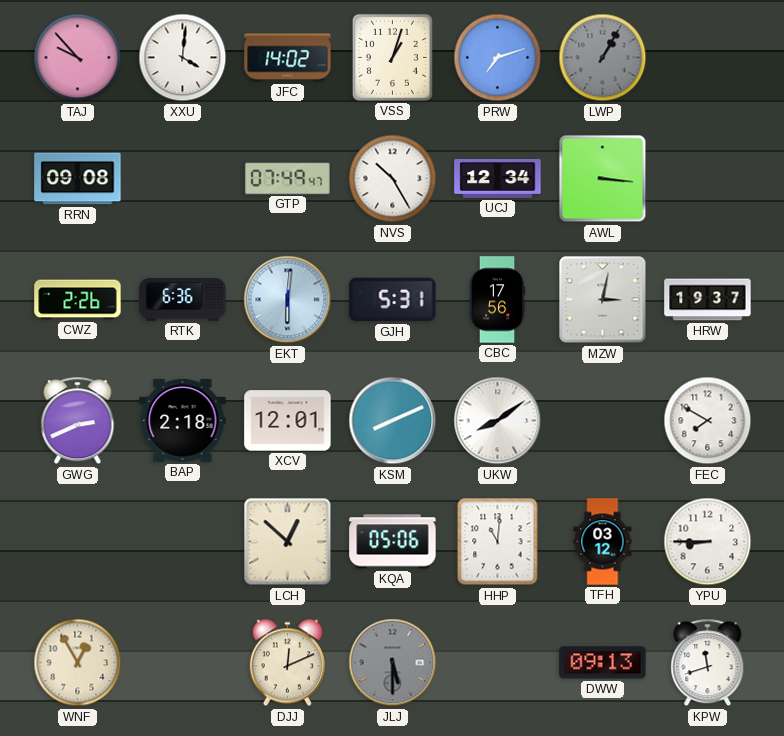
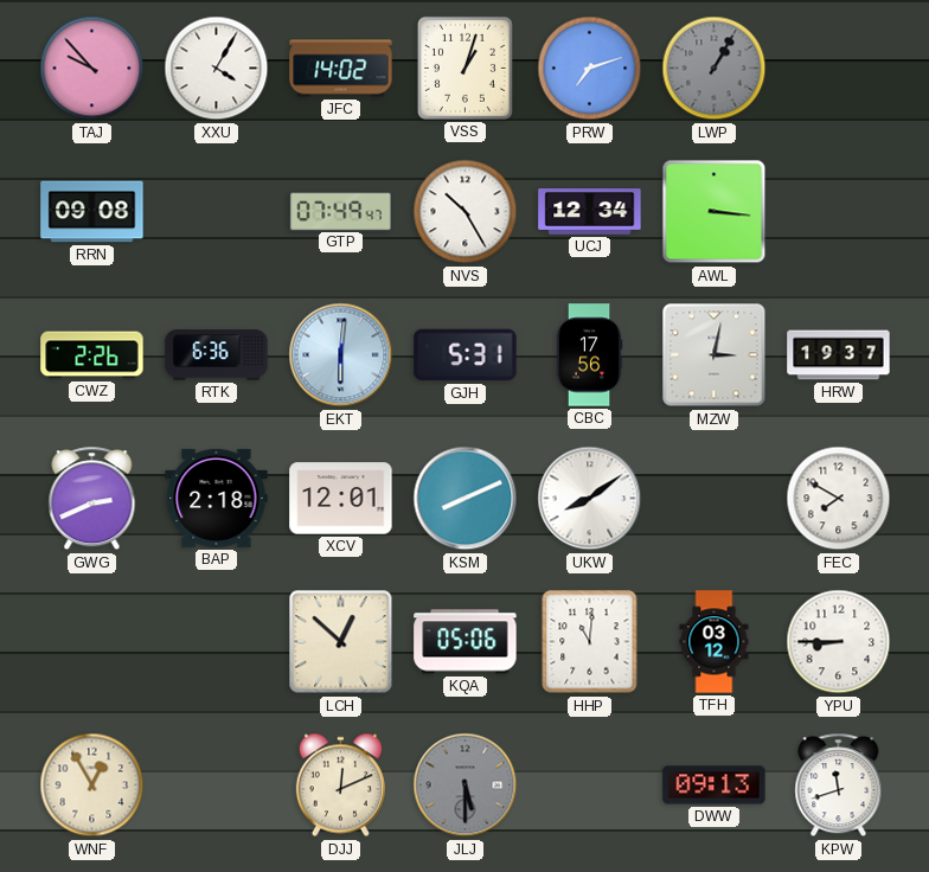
XXU: 4:01 -> 4:05 (217, 69)
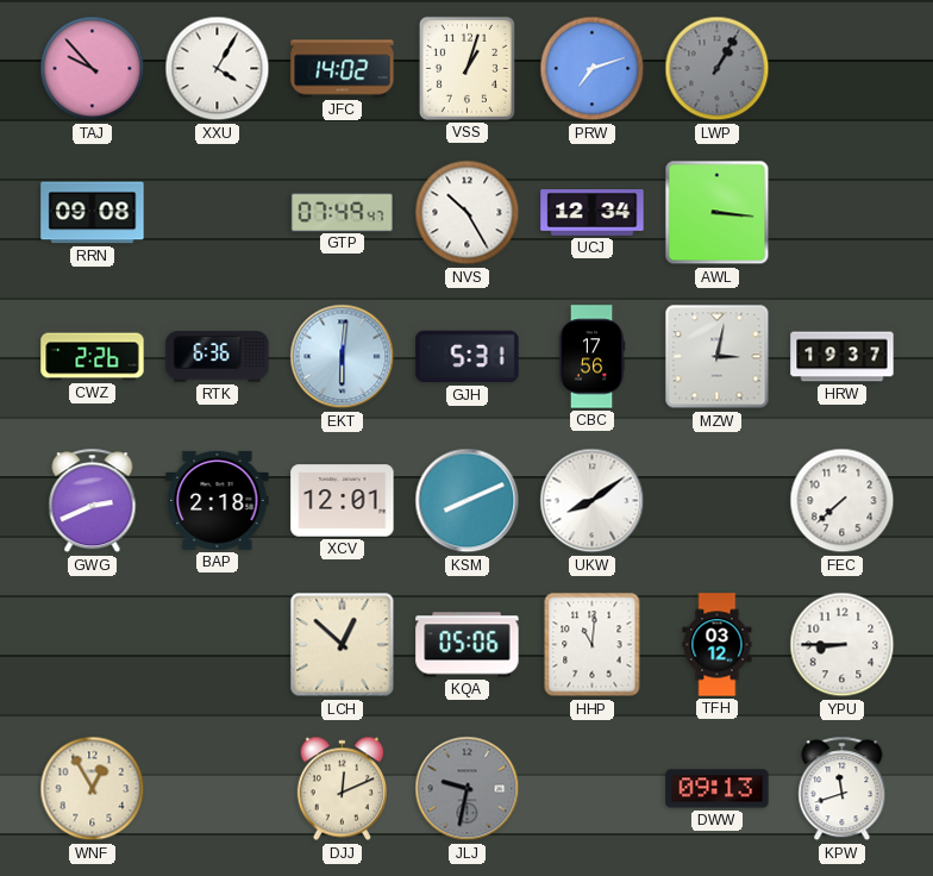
FEC: 7:50 -> 7:38 (843, 501)
JLJ: 5:30 -> 9:32 (468, 789)
